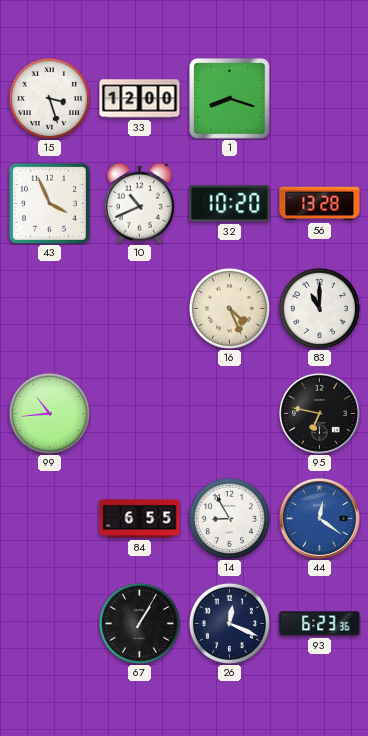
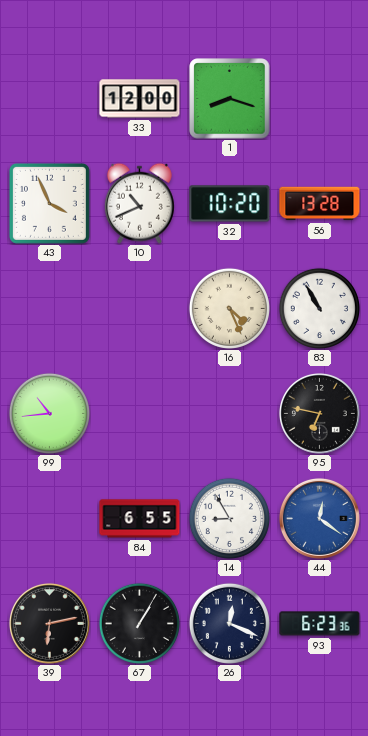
15: 3:27 -> none (49, 98)
83: 11:00 -> 10:55 (319, 308)
39: none -> 6:13 (49, 623)
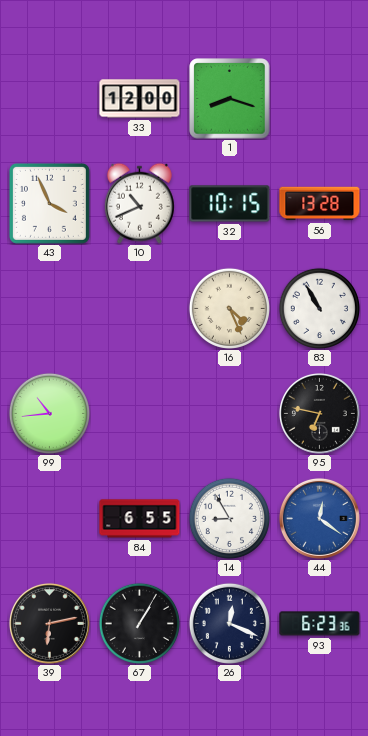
32: 10:20 -> 10:15 (230, 204)
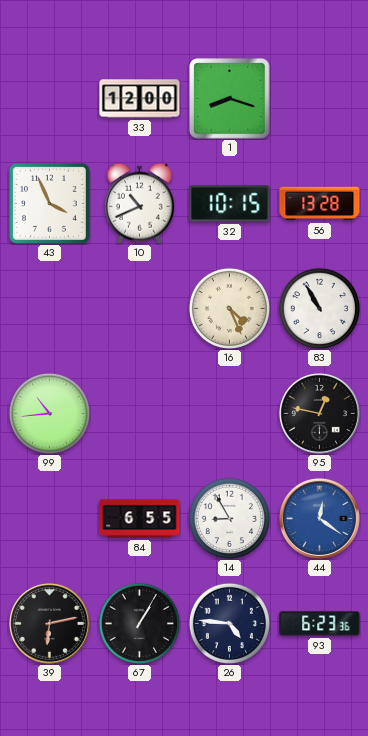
95: 6:47 -> 12:47 (319, 413)
26: 12:19 -> 4:46 (229, 623)
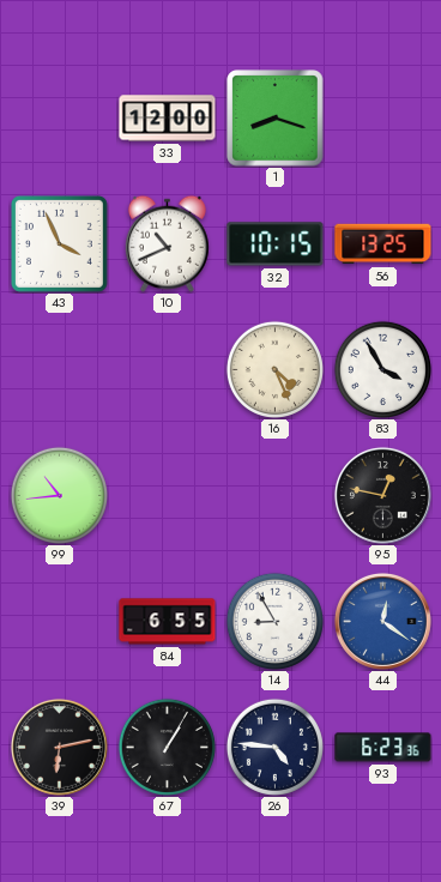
56: 13:28 -> 13:25 (383, 244)
83: 10:55 -> 3:55 (382, 369)
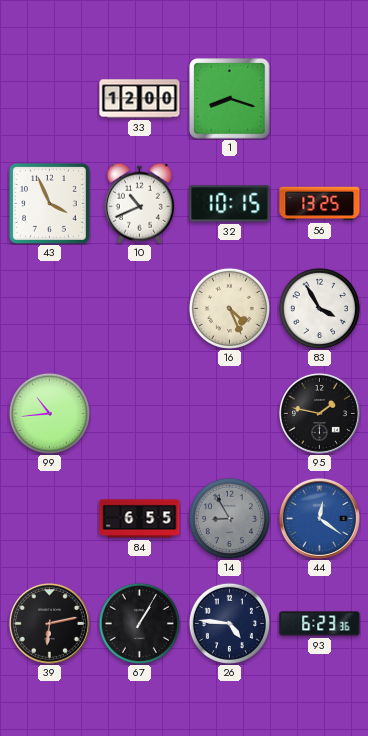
95: 12:47 -> 1:47 (319, 413)
14 dial: white -> grey (229, 518)
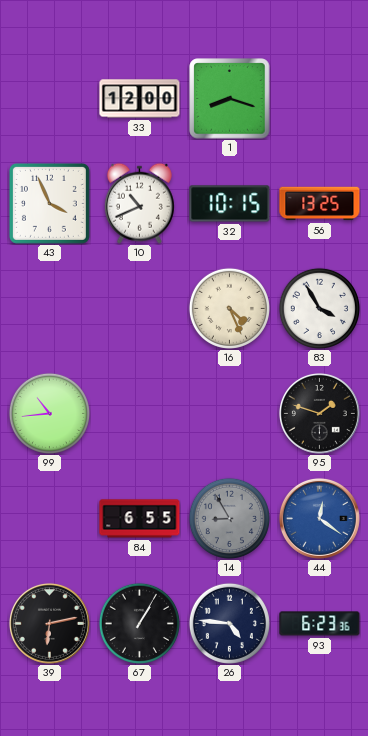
95: 1:47 -> 1:48 (319, 413)
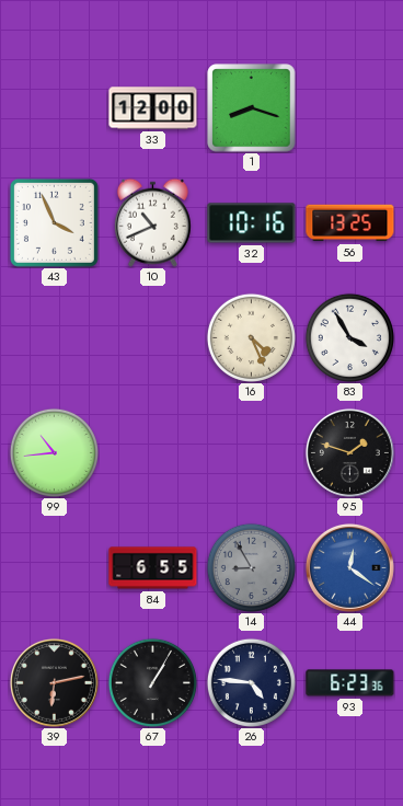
32: 10:15 -> 10:16 (252, 223)
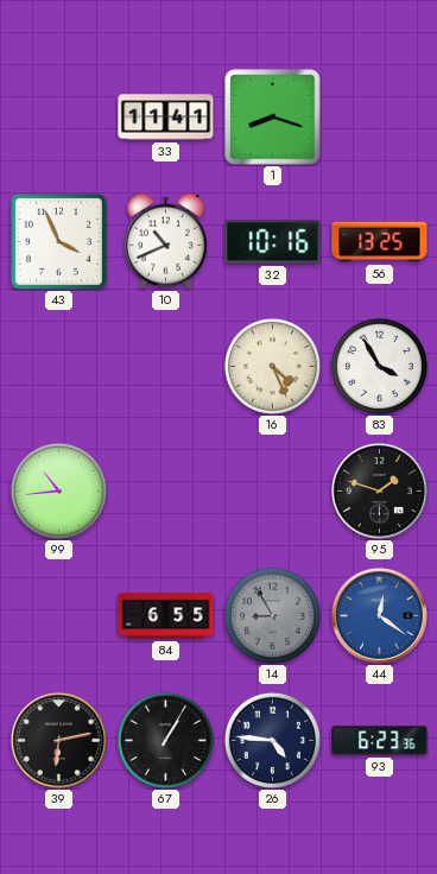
33: 12:00 -> 11:41 (166, 118)
